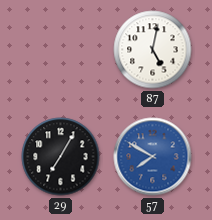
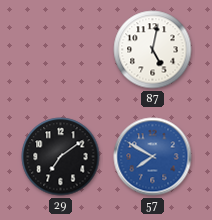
29: 7:05 -> 7:09 (61, 157)
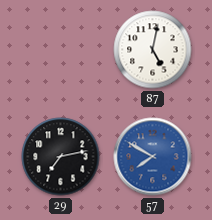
29: 7:09 -> 7:13 (61, 157)
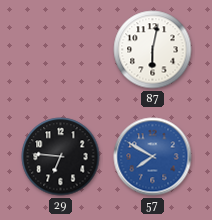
87: 5:02 -> 6:02 (153, 50)
29: 7:13 -> 6:46 (61, 157)
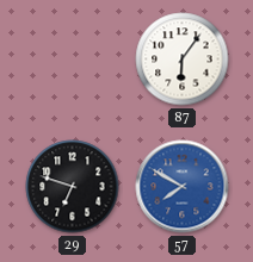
87: 6:02 -> 6:06 (183, 60)
29: 6:46 -> 6:48 (73, 187)
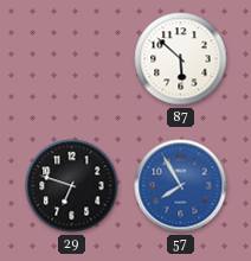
87: 6:06 -> 5:52 (181, 59)
57: 7:50 -> 7:55 (181, 186)
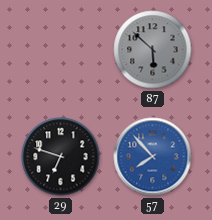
87 dial: white -> grey (153, 50)
57: 7:55 -> 7:53 (153, 157)
